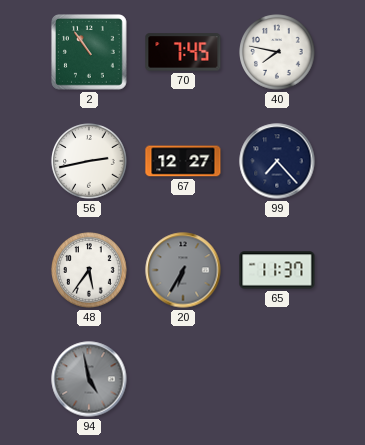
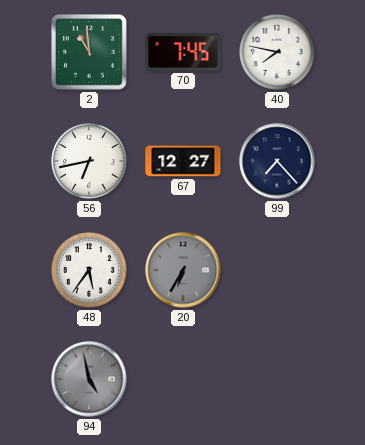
2: 10:54 -> 10:59 (90, 53)
56: 2:43 -> 6:43 (89, 161)
65: 11:37 -> none (277, 270)
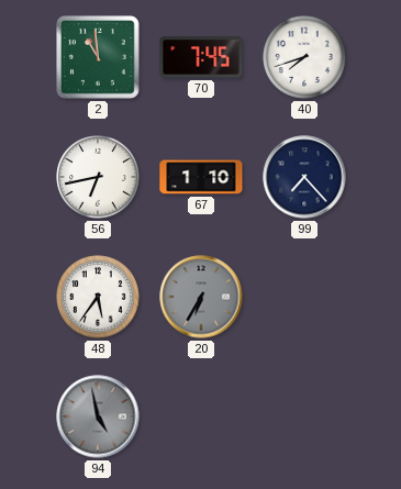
40: 7:47 -> 7:42 (304, 57)
67: 12:27 -> 1:10 (201, 177)
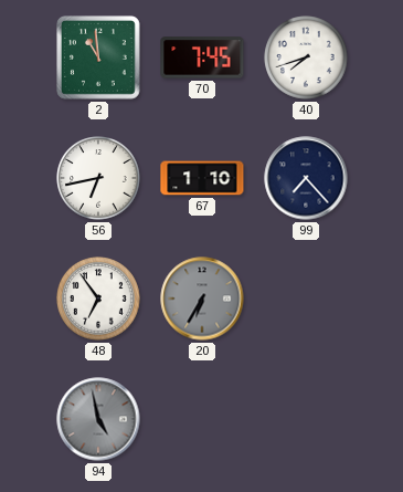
48: 5:36 -> 6:54 (98, 299)
